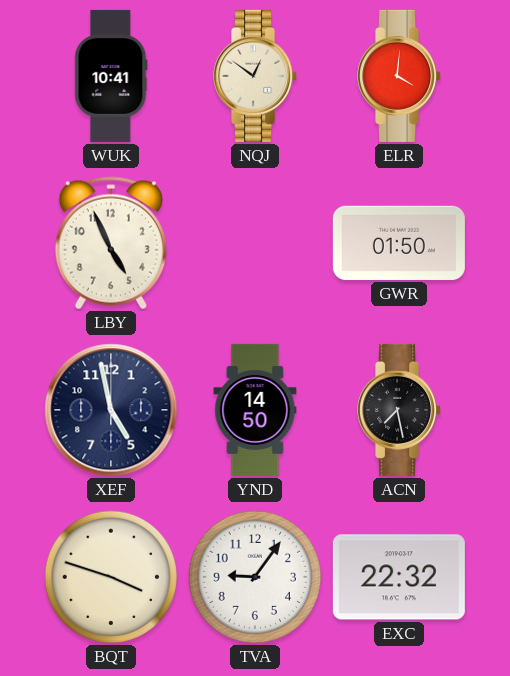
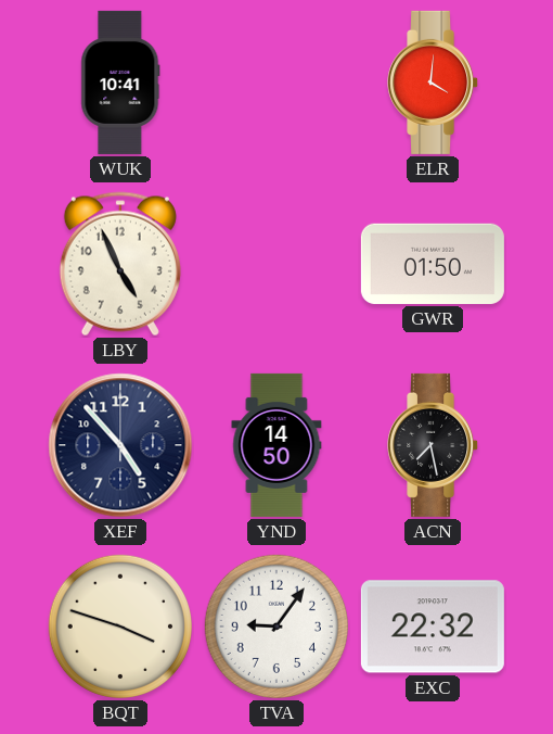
NQJ: 12:51 -> none (256, 76)
XEF: 4:58 -> 4:53 (120, 445)
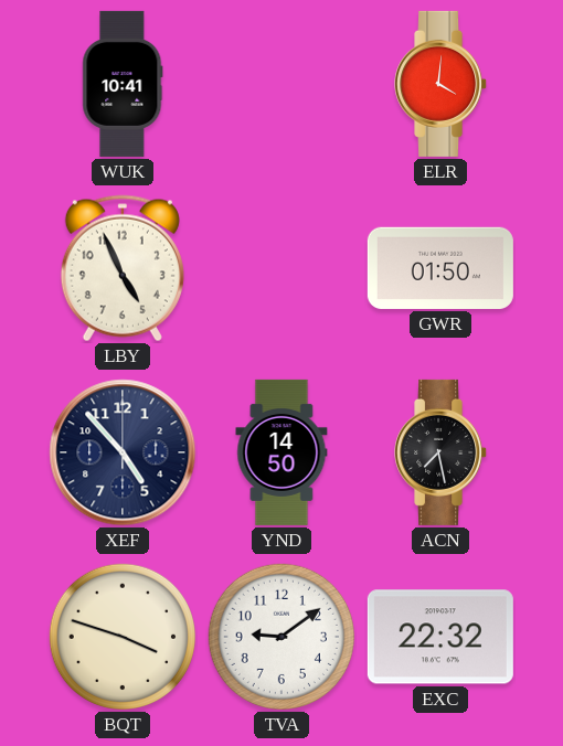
TVA: 9:06 -> 9:09 (281, 637)
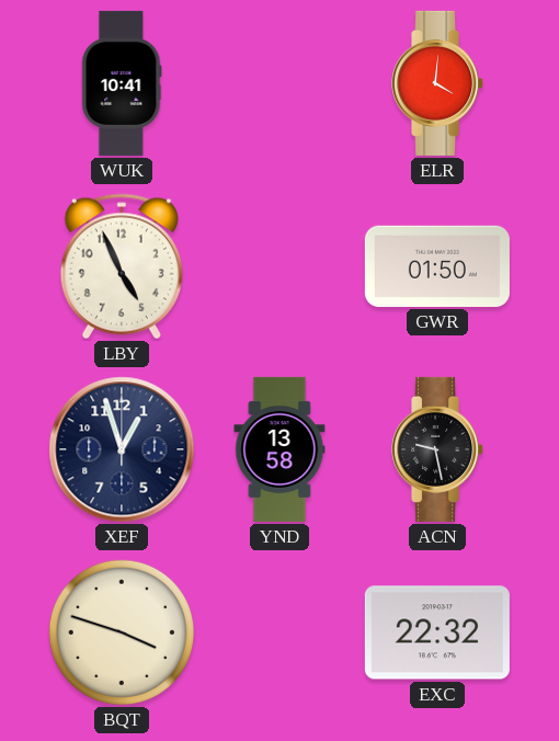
XEF: 4:53 -> 12:57 (122, 449)
YND: 14:50 -> 13:58 (279, 449)
ACN: 7:28 -> 9:28 (438, 449)
TVA: 9:09 -> none (281, 637)
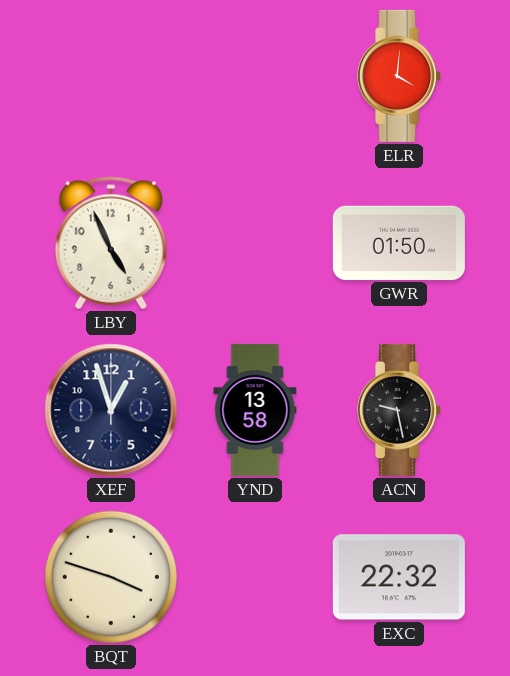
WUK: 10:41 -> none (122, 83)
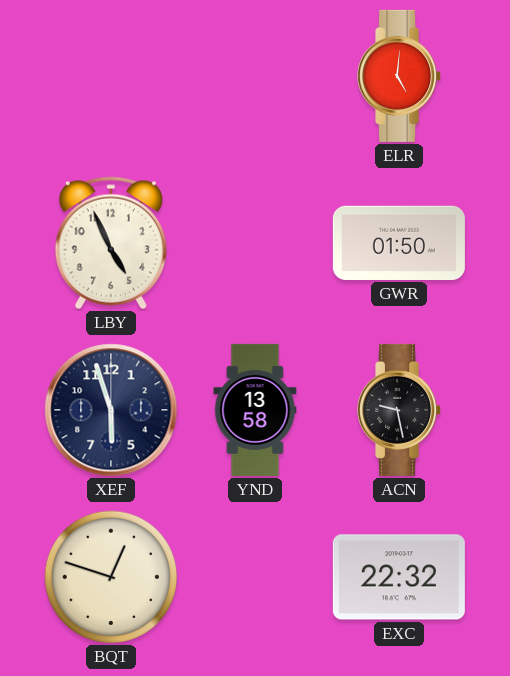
ELR: 4:01 -> 5:01 (400, 76)
XEF: 12:57 -> 5:57 (111, 410)
BQT: 3:48 -> 12:48 (111, 577)
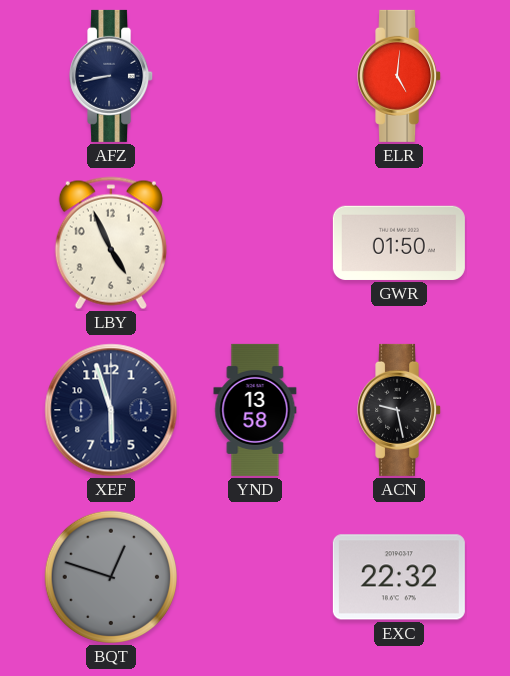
AFZ: none -> 8:43 (112, 76)
BQT dial: cream -> grey (111, 577)
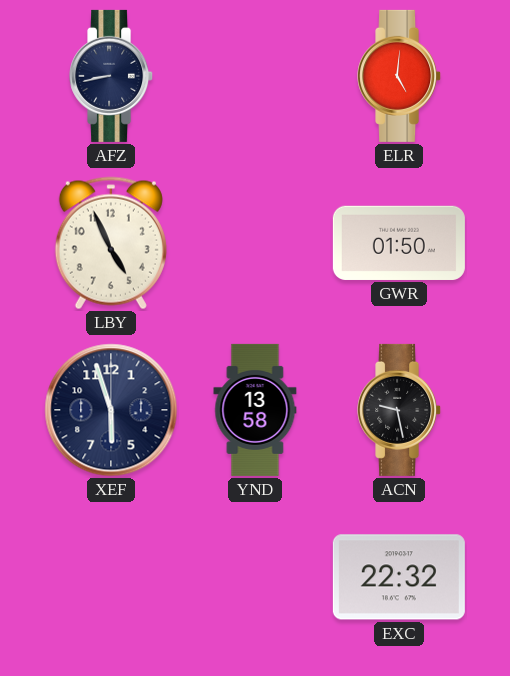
BQT: 12:48 -> none (111, 577)
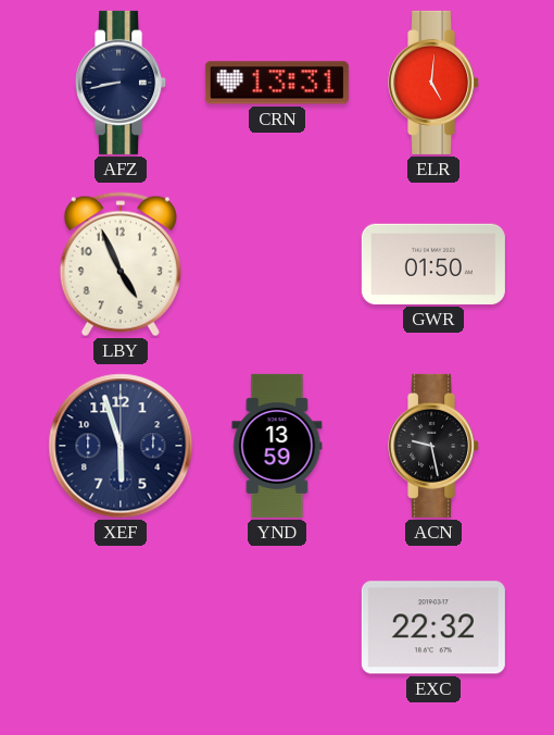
CRN: none -> 13:31 (277, 83)
YND: 13:58 -> 13:59 (277, 446)
